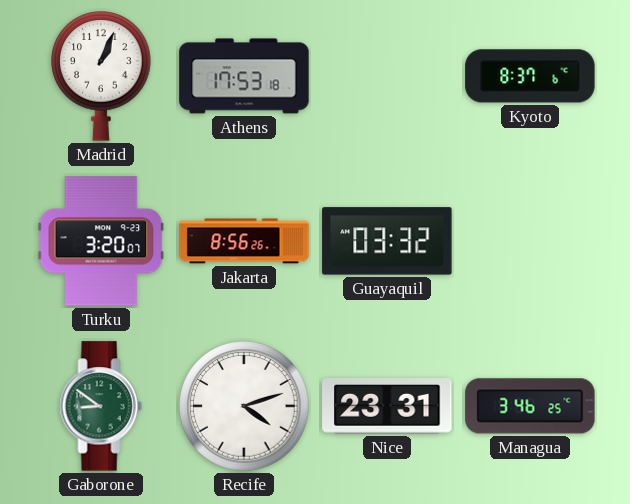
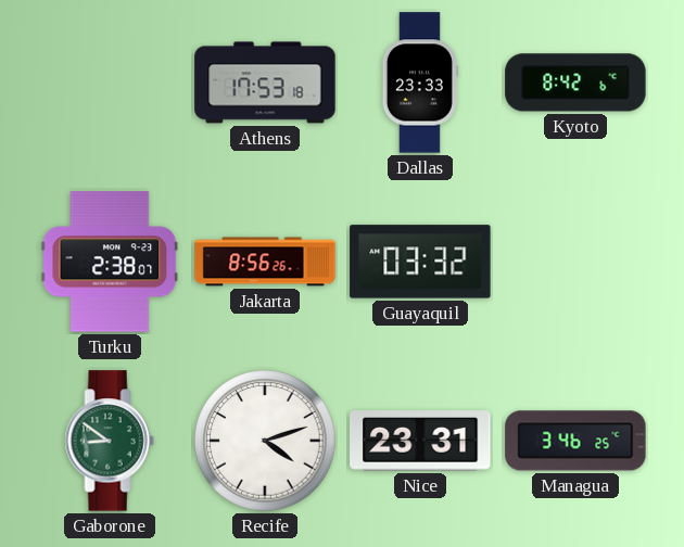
Madrid: 1:04 -> none (101, 76)
Dallas: none -> 23:33 (420, 82)
Kyoto: 8:37 -> 8:42 (575, 82)
Turku: 3:20 -> 2:38 (110, 262)
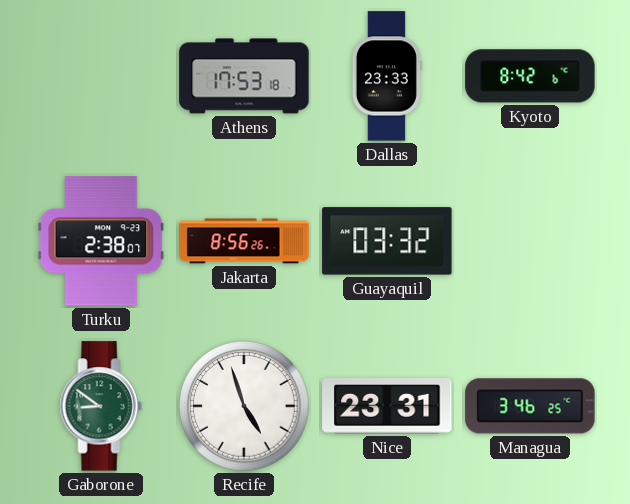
Recife: 4:12 -> 4:57 (244, 406)
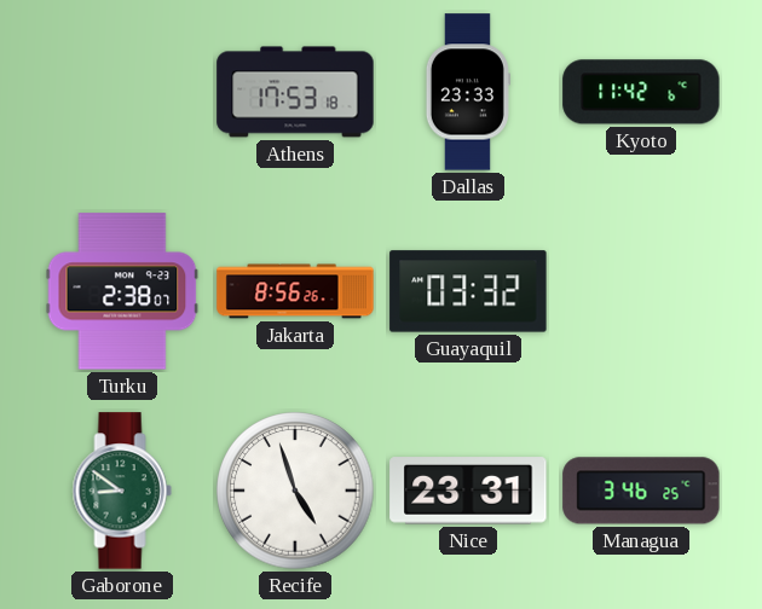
Kyoto: 8:42 -> 11:42 (641, 92)
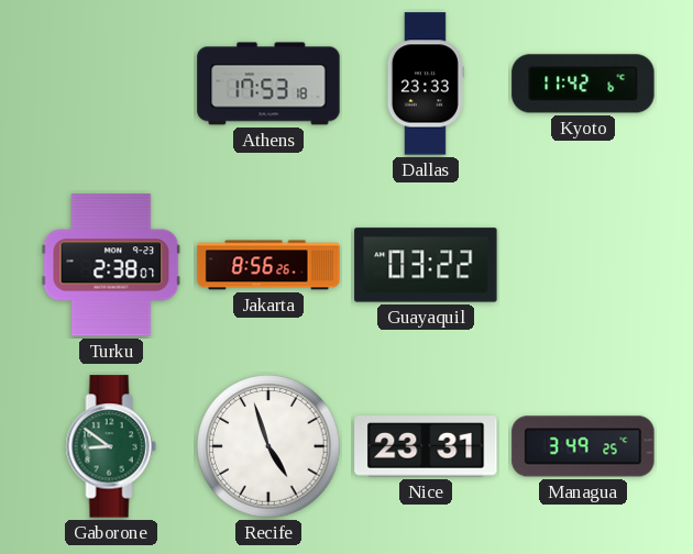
Guayaquil: 03:32 -> 03:22 (426, 265)
Managua: 3:46 -> 3:49 (583, 446)
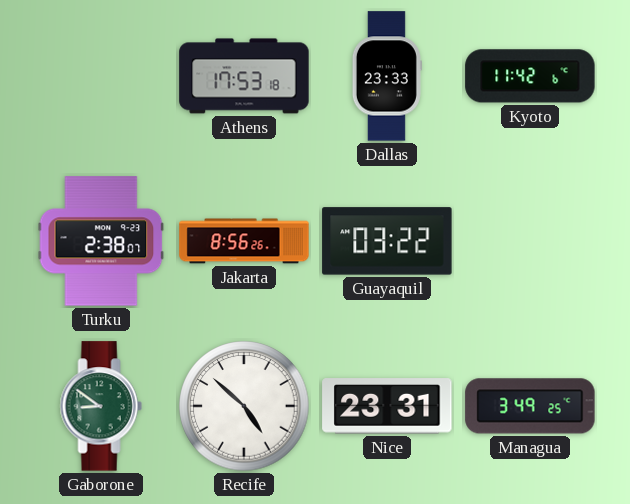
Recife: 4:57 -> 4:52 (244, 406)
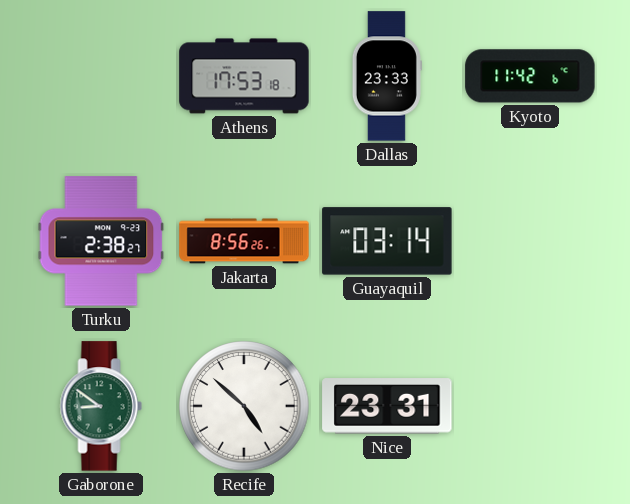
Turku: 2:38:07 -> 2:38:27 (101, 241)
Guayaquil: 03:22 -> 03:14 (387, 241)
Managua: 3:49 -> none (530, 406)
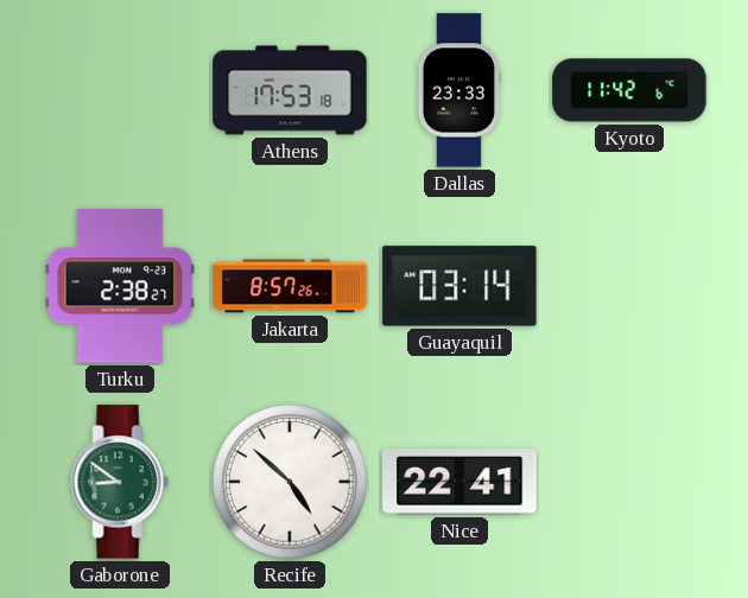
Jakarta: 8:56 -> 8:57 (290, 286)
Nice: 23:31 -> 22:41 (459, 482)
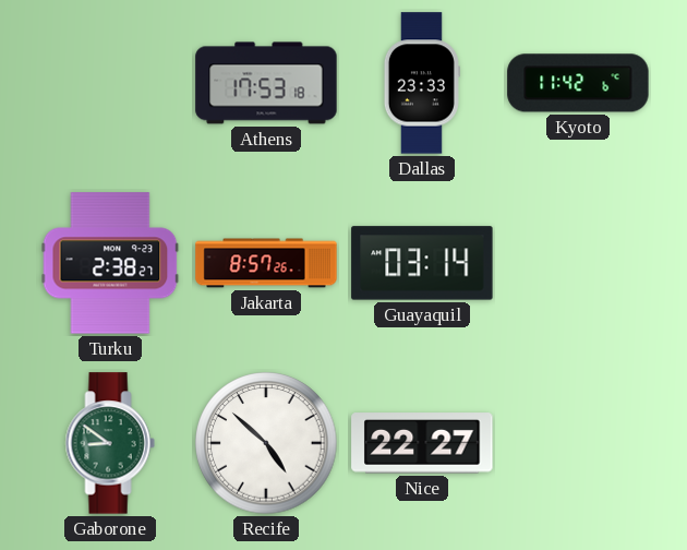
Nice: 22:41 -> 22:27 (422, 443)
